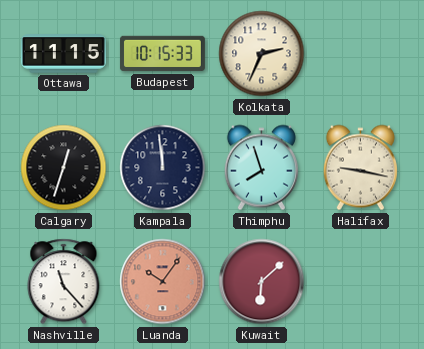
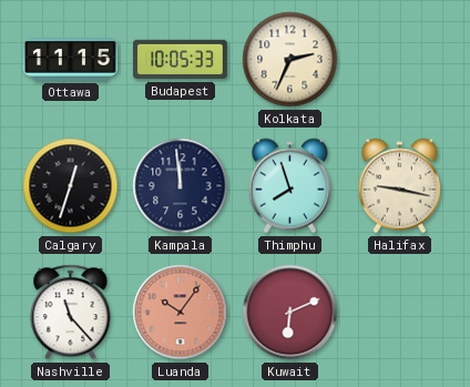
Budapest: 10:15 -> 10:05 (180, 60)
Kuwait: 6:08 -> 6:11 (290, 313)
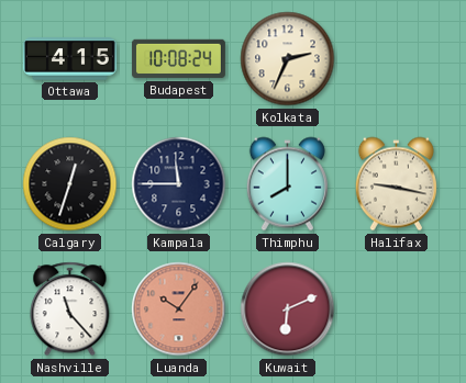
Ottawa: 11:15 -> 4:15 (69, 59)
Budapest: 10:05 -> 10:08 (178, 59)
Kampala: 11:59 -> 11:45 (179, 184)
Thimphu: 7:57 -> 8:00 (287, 184)
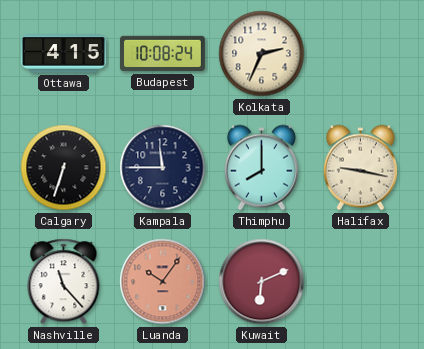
Calgary: 12:33 -> 6:33 (64, 168)
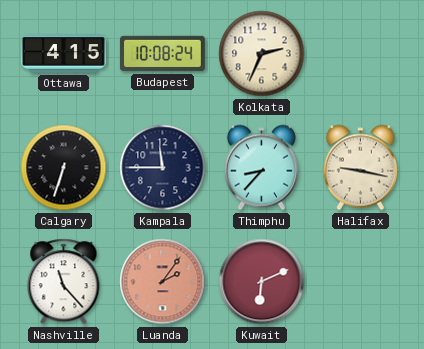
Thimphu: 8:00 -> 8:37 (261, 168)
Luanda: 10:06 -> 2:06 (163, 282)
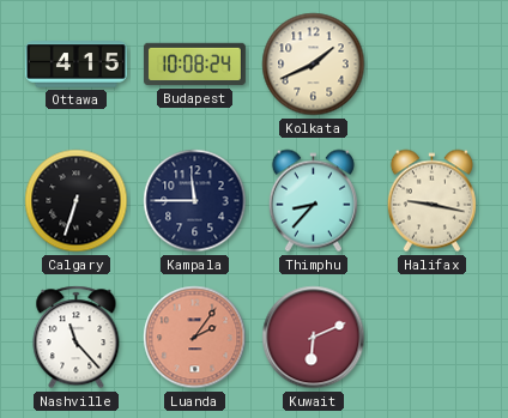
Kolkata: 2:34 -> 1:41 (314, 65)
